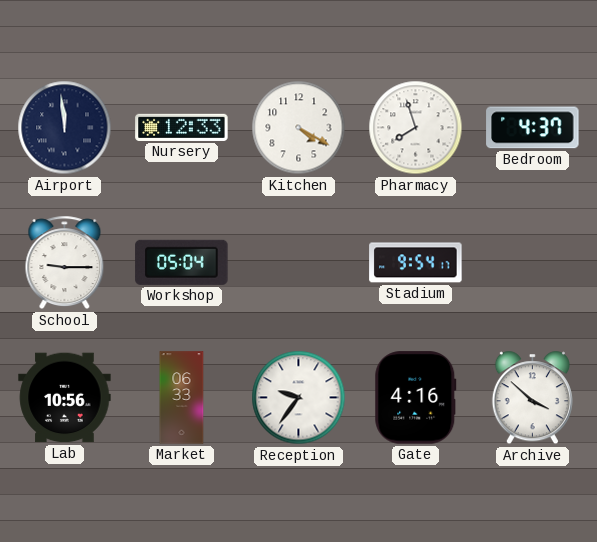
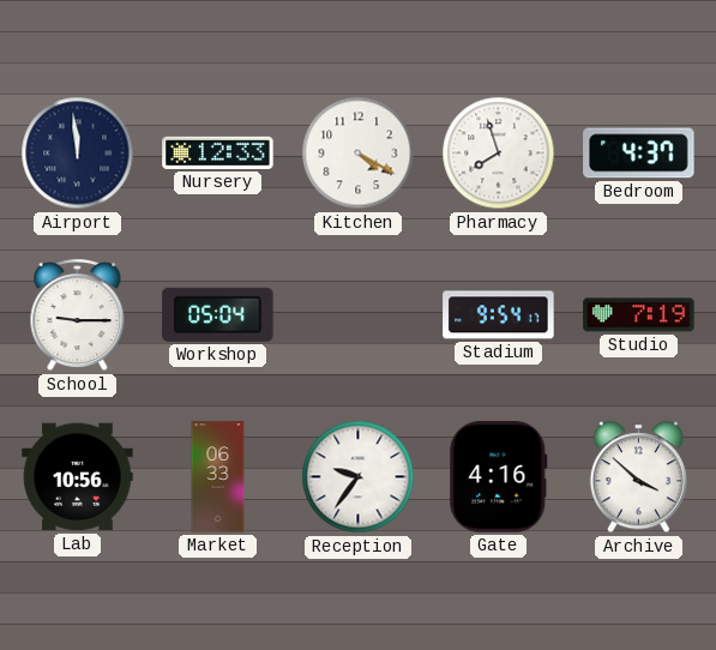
Studio: none -> 7:19 (639, 315)
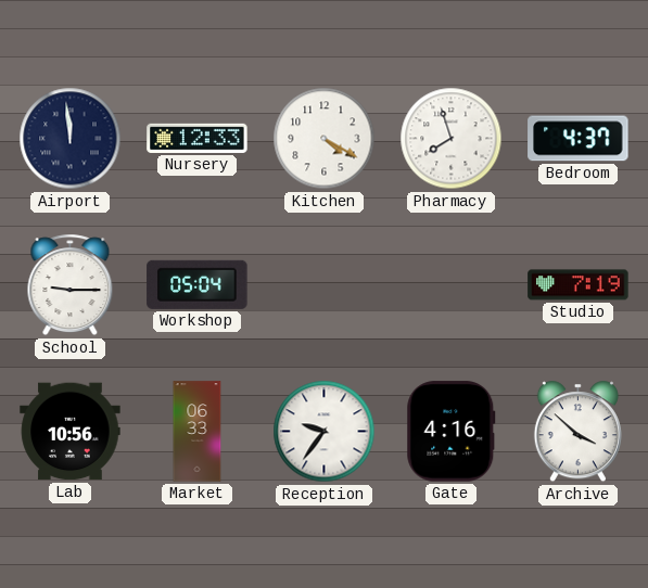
Stadium: 9:54 -> none (499, 315)
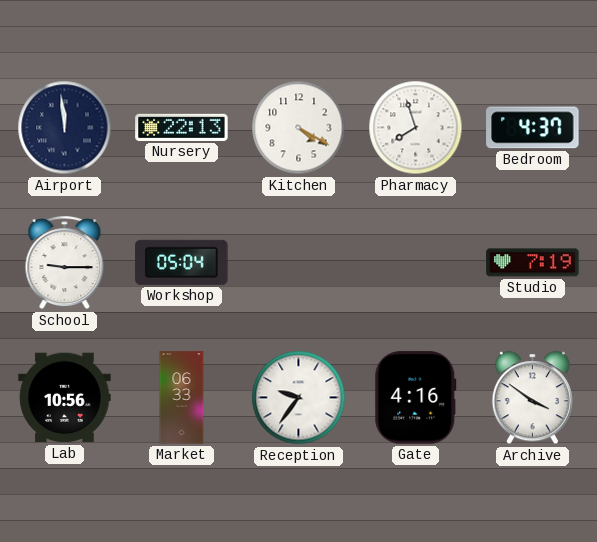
Nursery: 12:33 -> 22:13 (182, 127)
Archive: 3:52 -> 3:51 (532, 398)
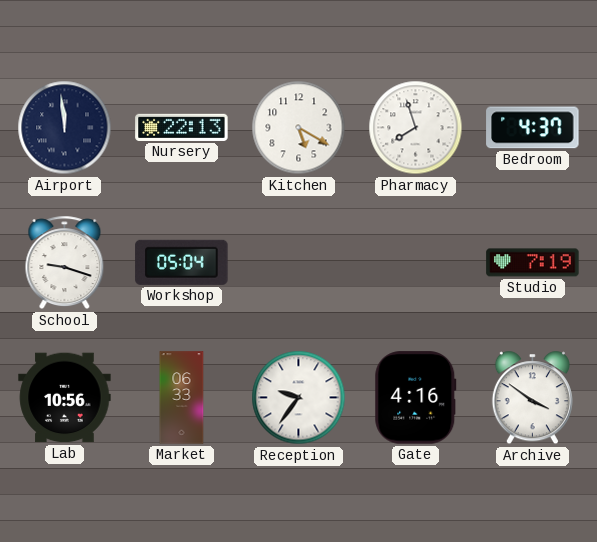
Kitchen: 4:20 -> 5:20 (299, 128)
School: 9:15 -> 9:18 (65, 263)
